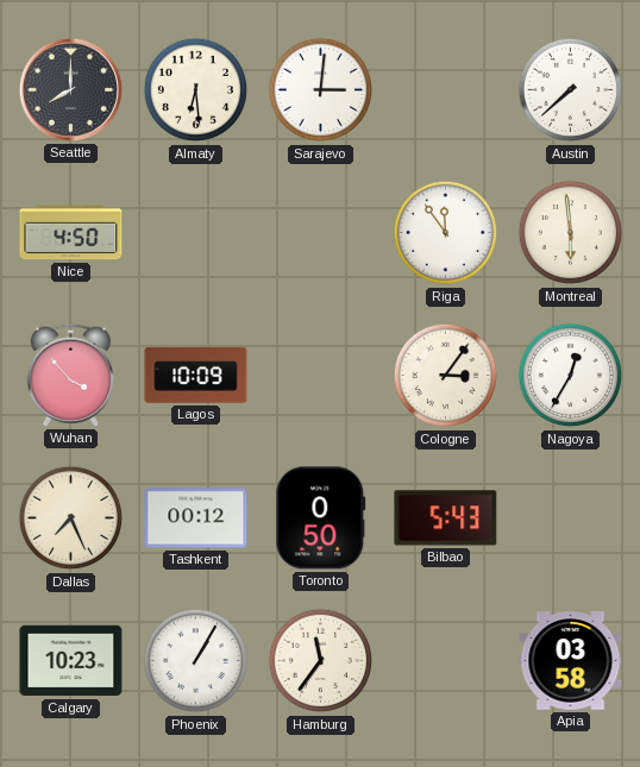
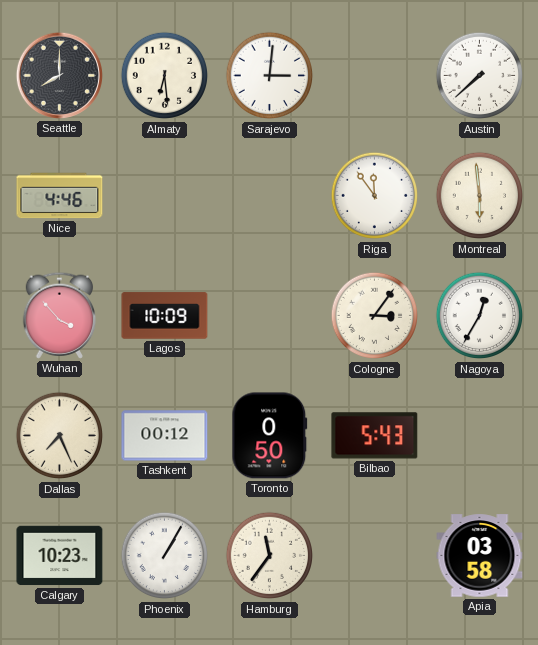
Nice: 4:50 -> 4:46 (60, 196)
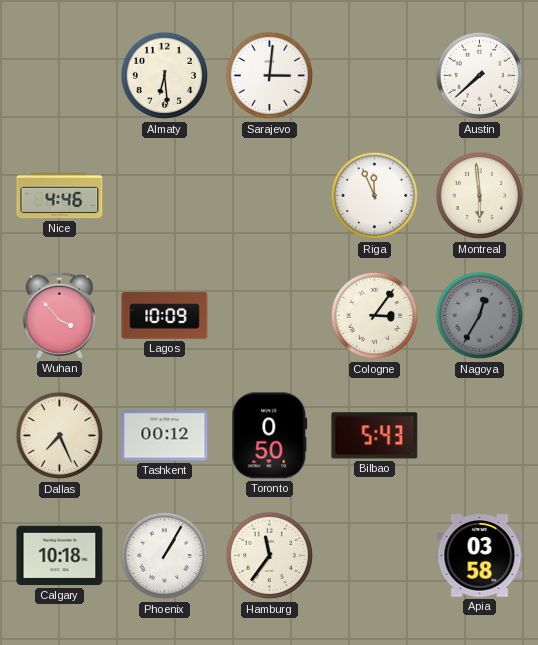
Seattle: 8:00 -> none (59, 75)
Riga: 11:54 -> 11:56 (375, 196)
Nagoya dial: white -> grey (480, 316)
Calgary: 10:23 -> 10:18 (60, 556)
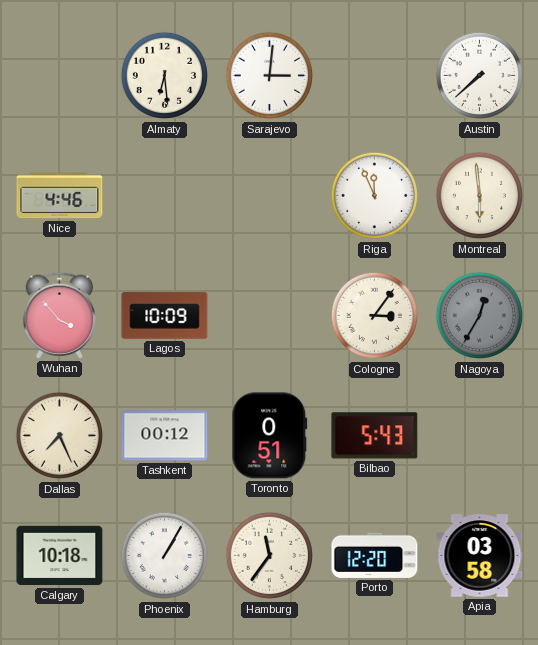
Toronto: 0:50 -> 0:51 (270, 436)
Porto: none -> 12:20 (375, 555)
